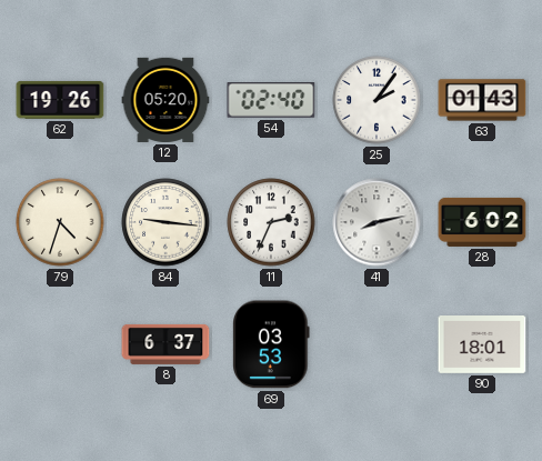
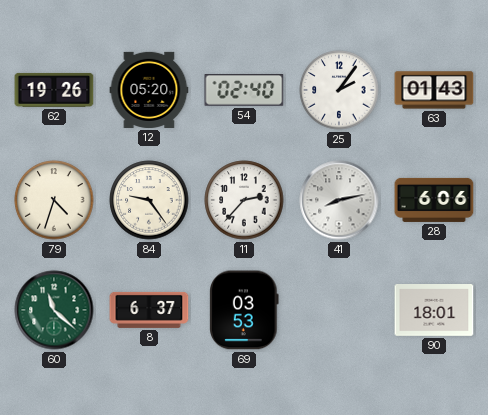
84: 9:16 -> 9:24 (149, 200)
11: 2:34 -> 2:37 (244, 200)
28: 6:02 -> 6:06 (434, 200)
60: none -> 11:22 (54, 310)
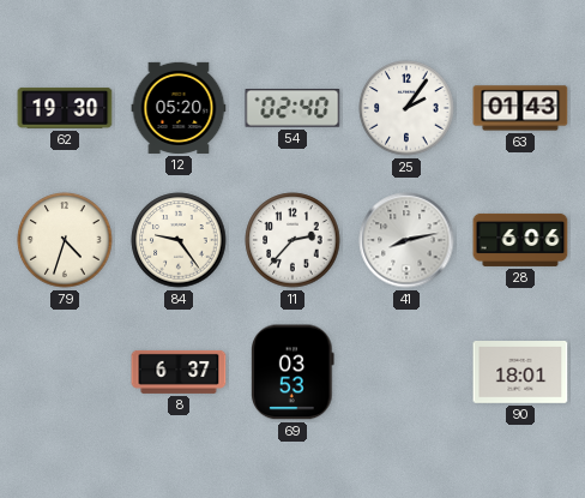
62: 19:26 -> 19:30 (65, 108)
60: 11:22 -> none (54, 310)
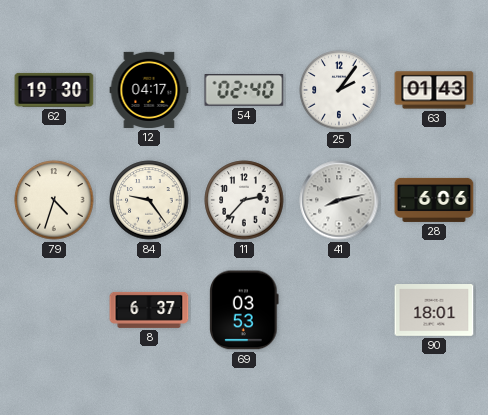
12: 05:20 -> 04:17 (149, 90)
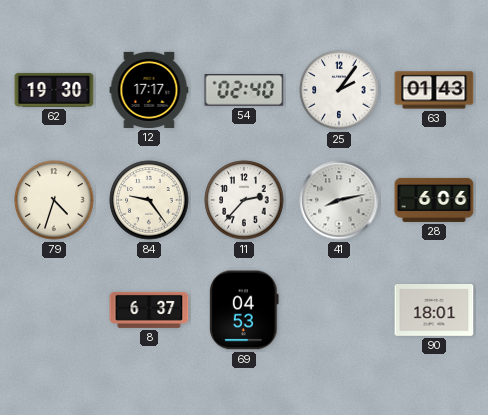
12: 04:17 -> 17:17 (149, 90)
69: 03:53 -> 04:53 (244, 310)
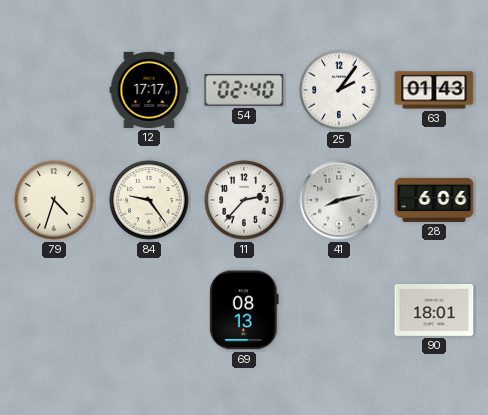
62: 19:30 -> none (54, 90)
8: 6:37 -> none (149, 310)
69: 04:53 -> 08:13 (244, 310)
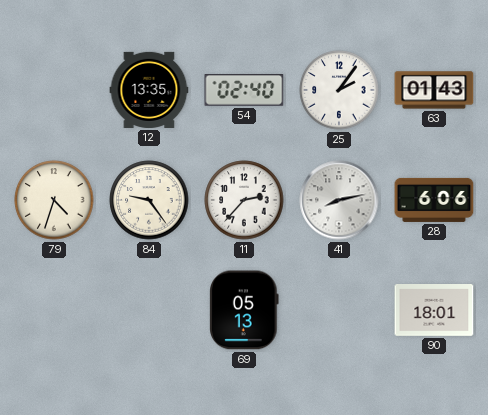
12: 17:17 -> 13:35 (149, 90)
69: 08:13 -> 05:13 (244, 310)
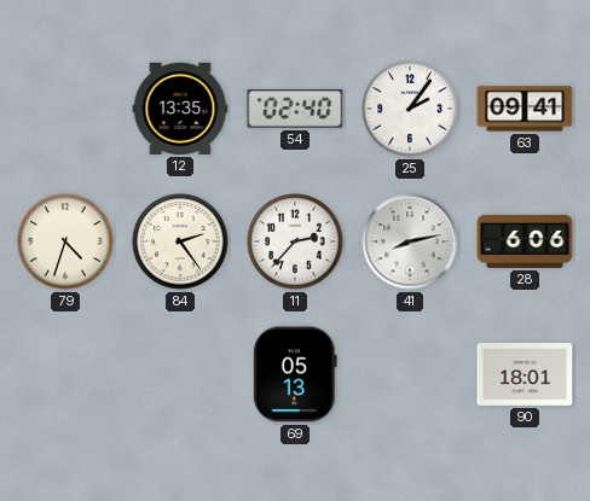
63: 01:43 -> 09:41 (525, 109)
84: 9:24 -> 2:24 (180, 241)
